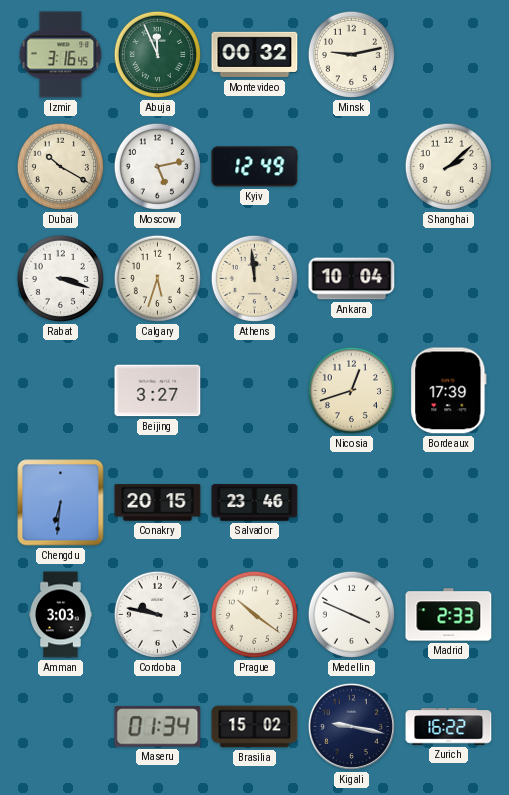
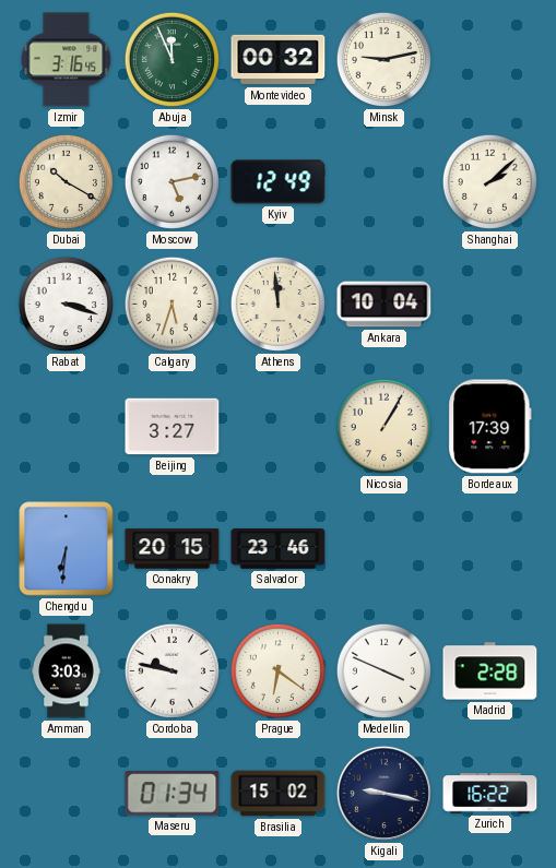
Nicosia: 12:42 -> 1:05 (383, 426)
Prague: 10:21 -> 6:21 (277, 670)
Madrid: 2:33 -> 2:28 (490, 671)
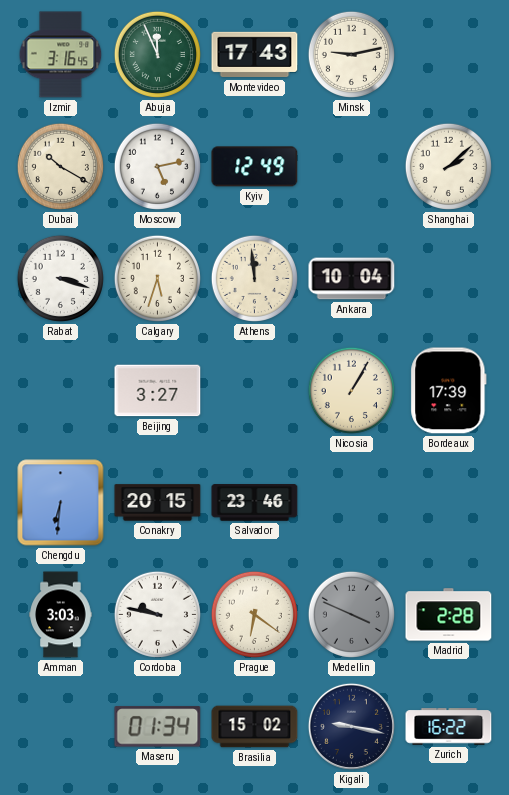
Montevideo: 00:32 -> 17:43 (255, 55)
Medellin dial: white -> grey (351, 614)
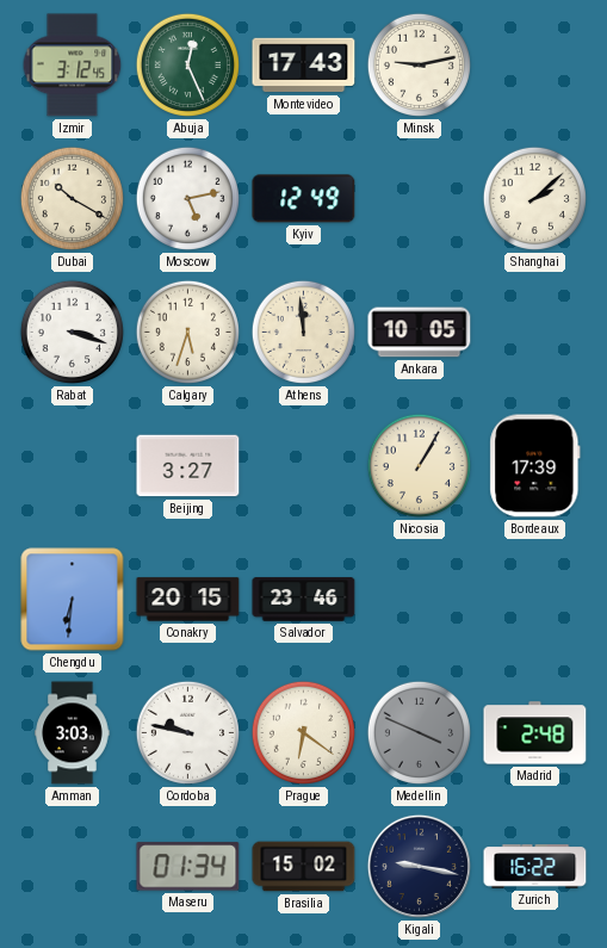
Izmir: 3:16 -> 3:12 (73, 66)
Abuja: 11:56 -> 12:26 (187, 64)
Ankara: 10:04 -> 10:05 (420, 333)
Madrid: 2:28 -> 2:48 (535, 733)
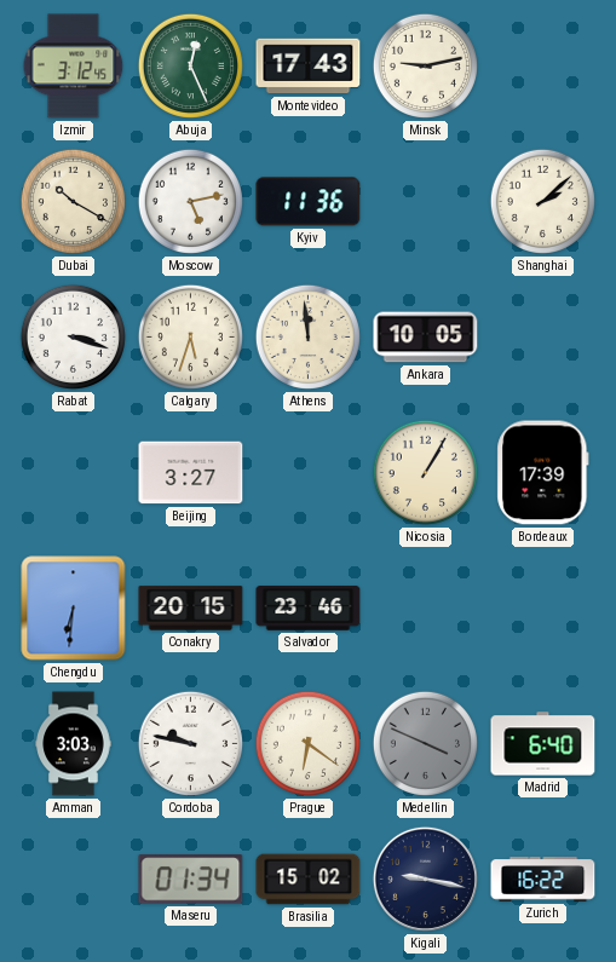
Kyiv: 12:49 -> 11:36 (309, 202)
Madrid: 2:48 -> 6:40 (543, 744)
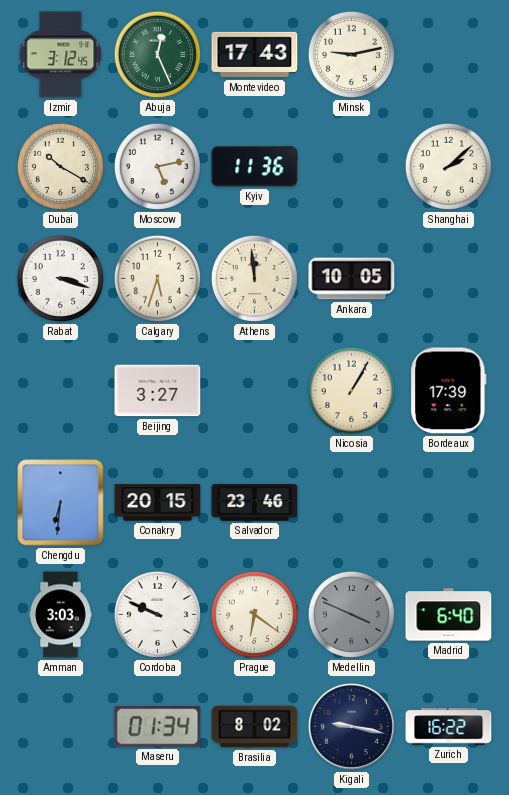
Cordoba: 9:47 -> 9:49 (157, 614)
Brasilia: 15:02 -> 8:02 (255, 727)
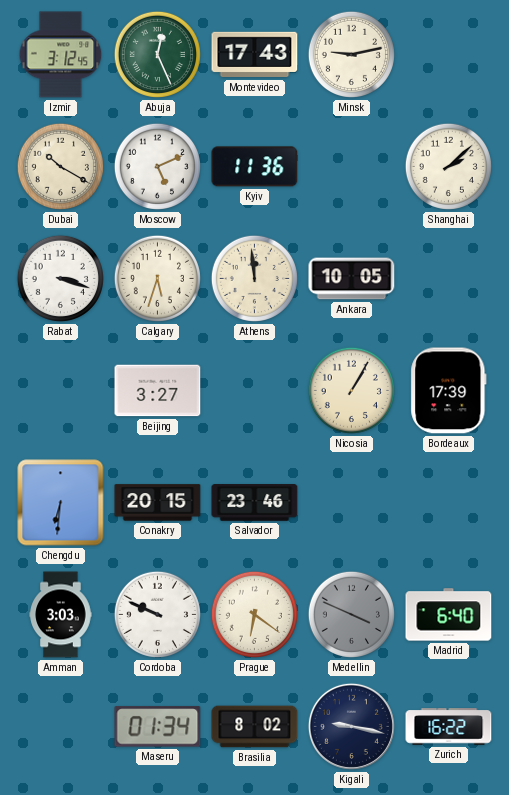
Moscow: 5:13 -> 5:11 (157, 166)
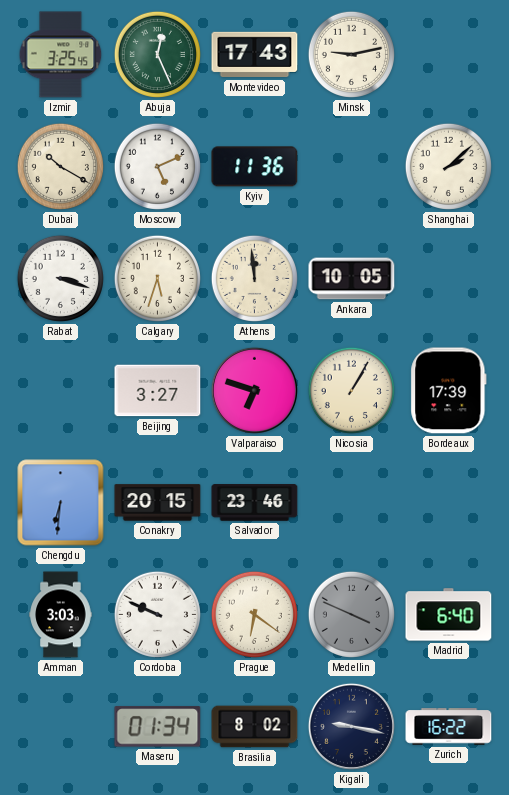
Izmir: 3:12 -> 3:25 (61, 55)
Valparaiso: none -> 6:48 (254, 390)
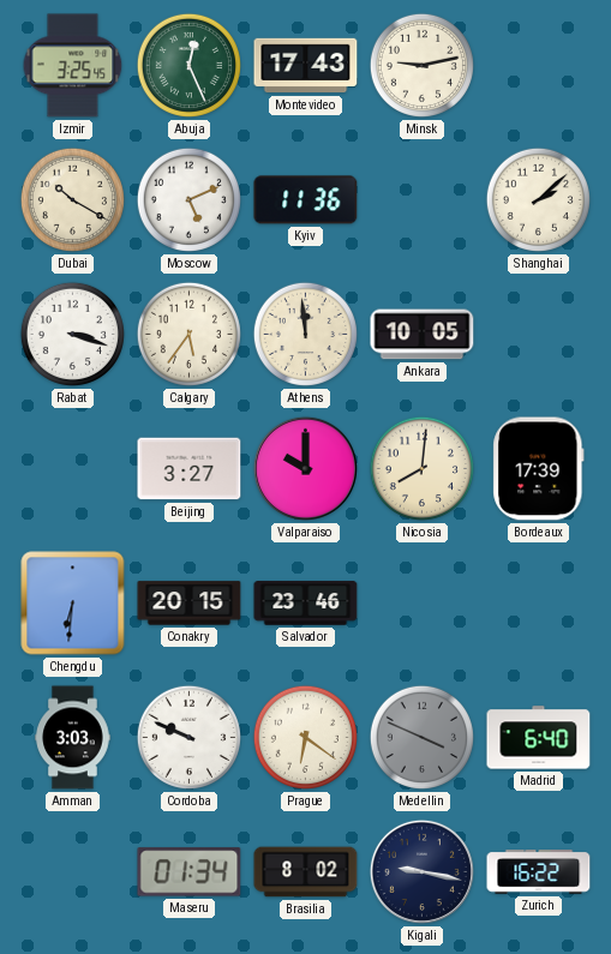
Calgary: 5:33 -> 5:36 (188, 334)
Valparaiso: 6:48 -> 10:00 (305, 468)
Nicosia: 1:05 -> 8:01 (421, 468)
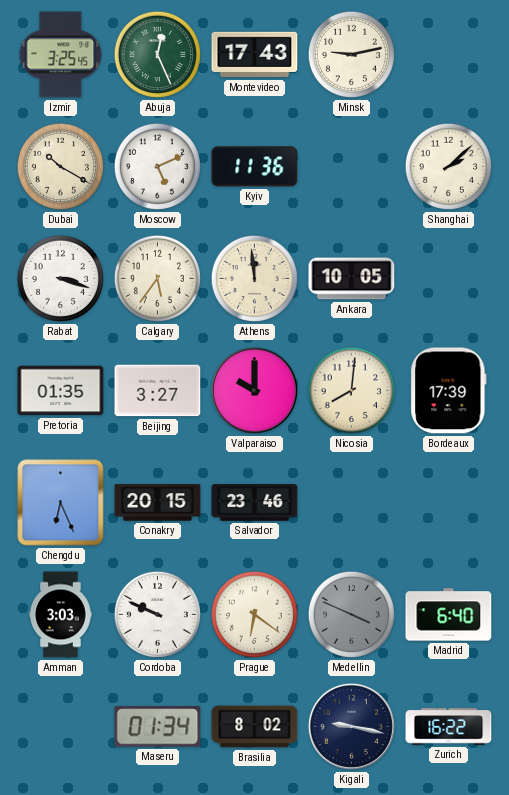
Pretoria: none -> 01:35 (61, 391)
Chengdu: 6:31 -> 6:26 (61, 503)
